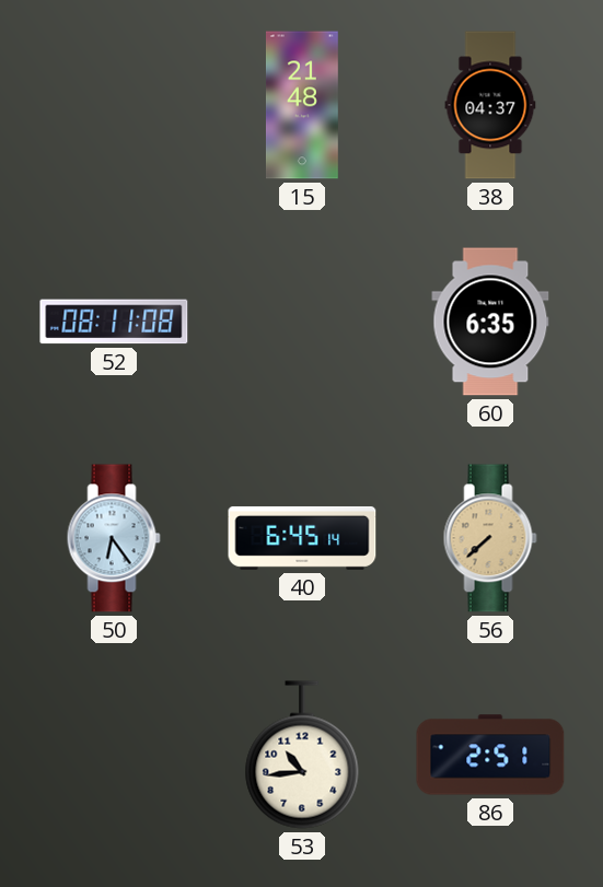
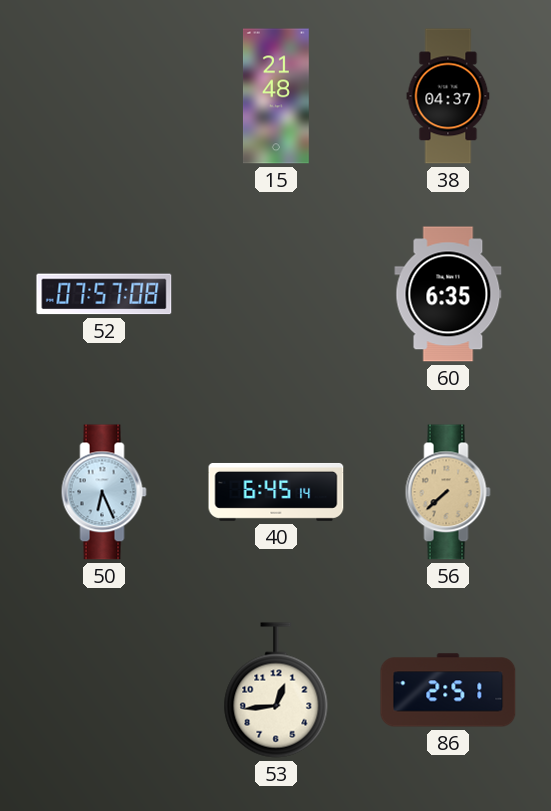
52: 08:11 -> 07:57 (104, 294)
50: 6:24 -> 6:26 (104, 492)
53: 10:44 -> 12:44 (276, 690)
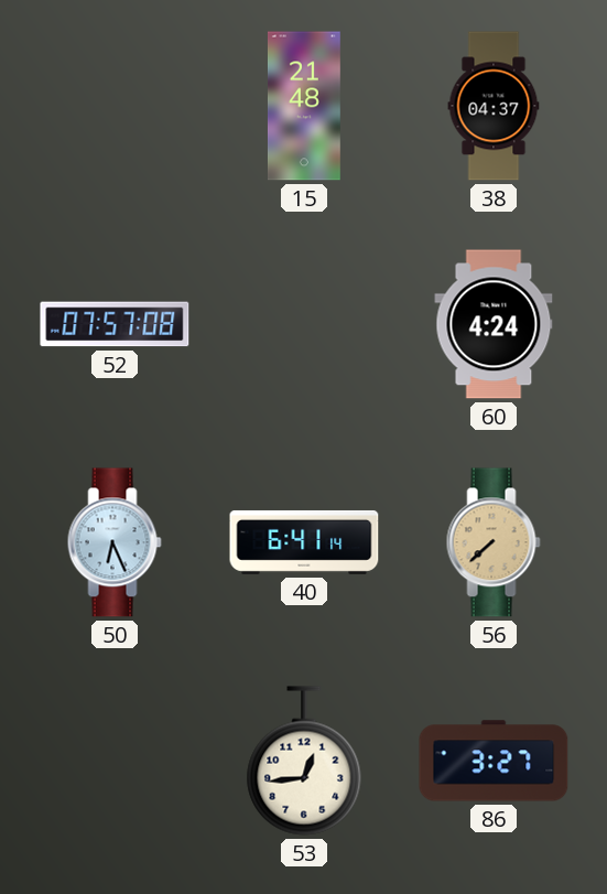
60: 6:35 -> 4:24 (494, 324)
40: 6:45 -> 6:41 (304, 542)
86: 2:51 -> 3:27 (494, 761)
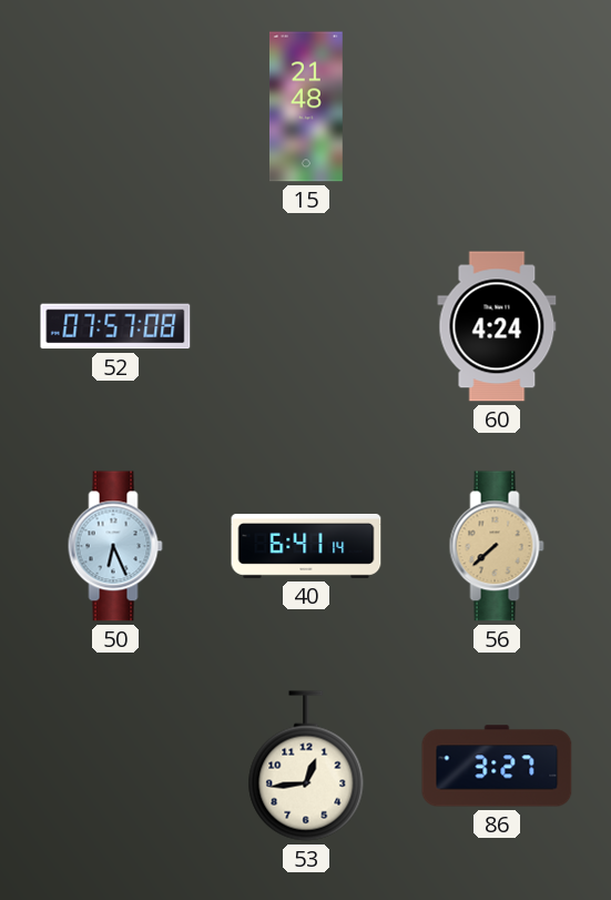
38: 04:37 -> none (494, 106)
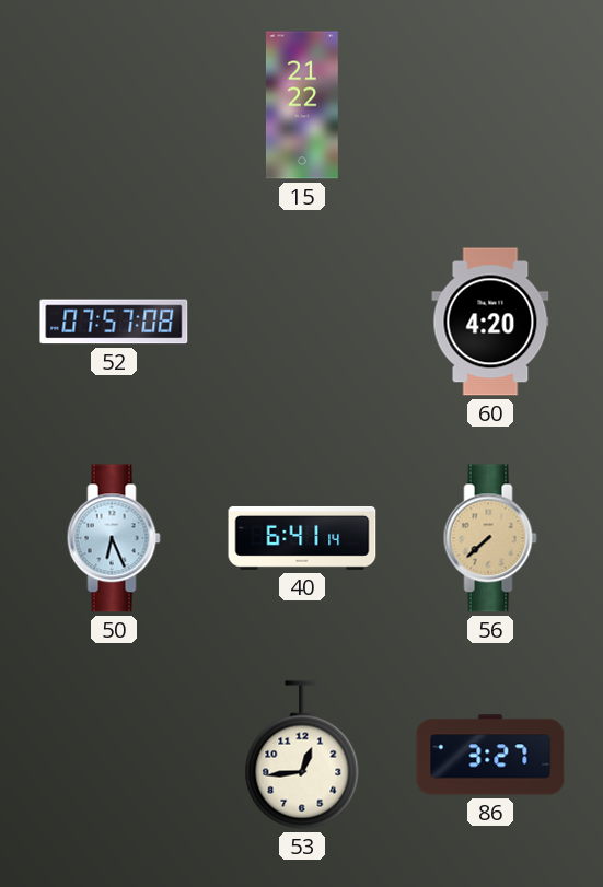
15: 21:48 -> 21:22 (302, 105)
60: 4:24 -> 4:20 (490, 322)
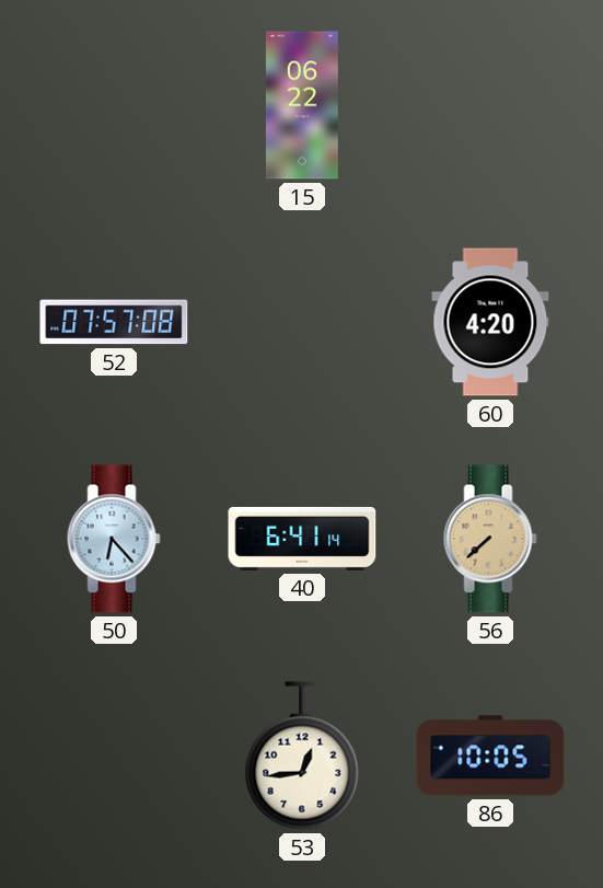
15: 21:22 -> 06:22 (302, 105)
50: 6:26 -> 6:23 (114, 539)
86: 3:27 -> 10:05 (490, 756)
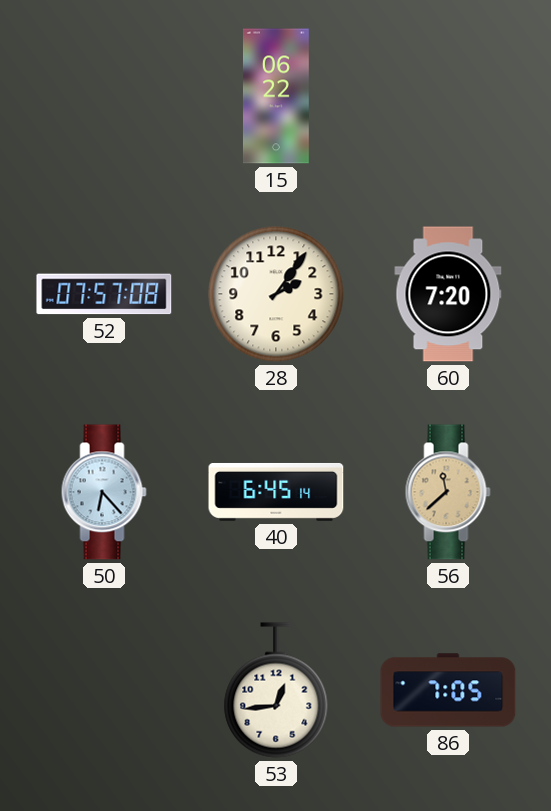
28: none -> 2:06 (276, 294)
60: 4:20 -> 7:20 (448, 294)
40: 6:41 -> 6:45 (276, 492)
56: 7:38 -> 11:38 (448, 492)
86: 10:05 -> 7:05 (448, 690)
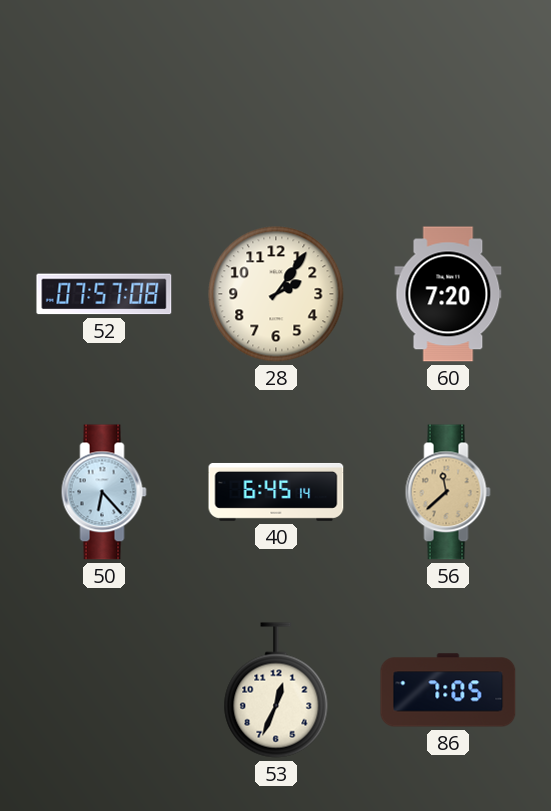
15: 06:22 -> none (276, 96)
53: 12:44 -> 12:34 (276, 690)
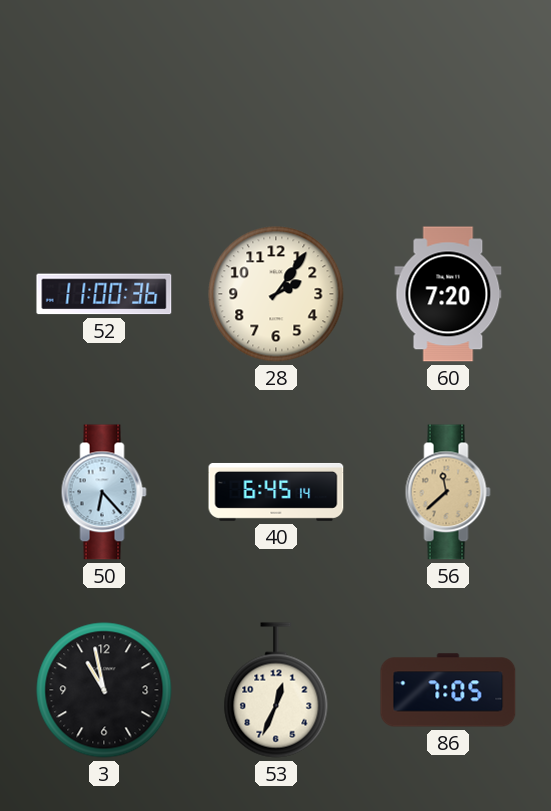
52: 07:57 -> 11:00 (104, 294)
3: none -> 10:58 (104, 690)
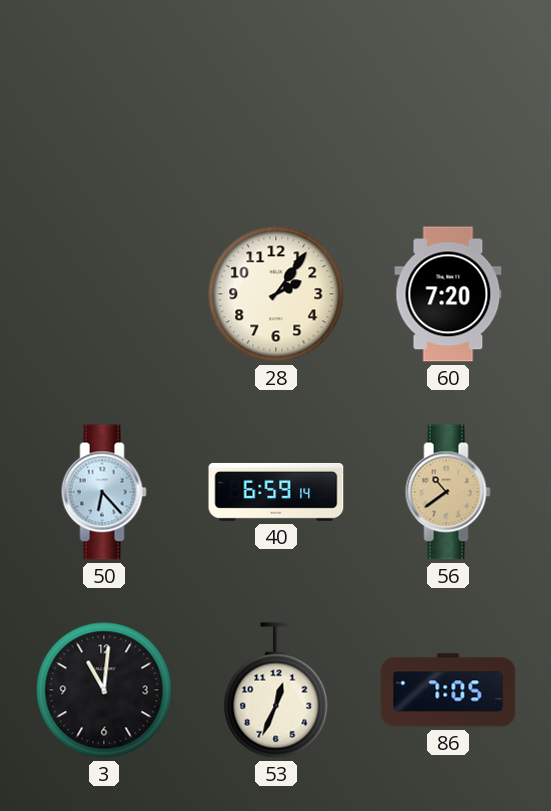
52: 11:00 -> none (104, 294)
40: 6:45 -> 6:59 (276, 492)
56: 11:38 -> 10:39 (448, 492)
3: 10:58 -> 11:01 (104, 690)
